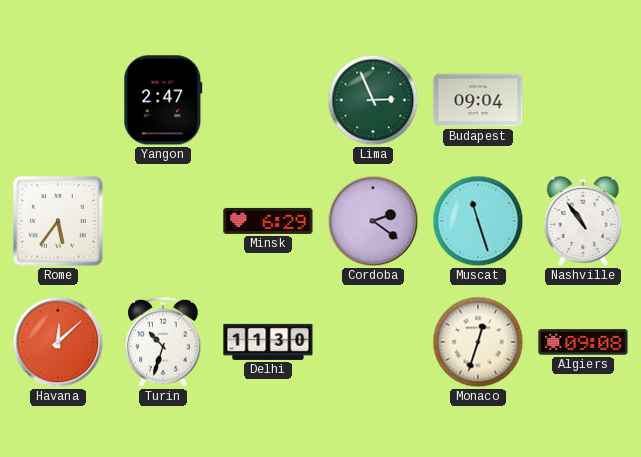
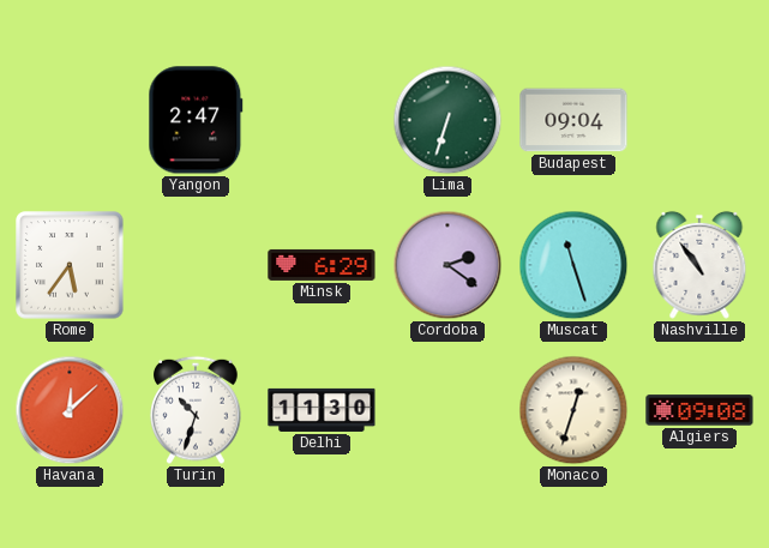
Lima: 2:56 -> 6:33 (447, 120)
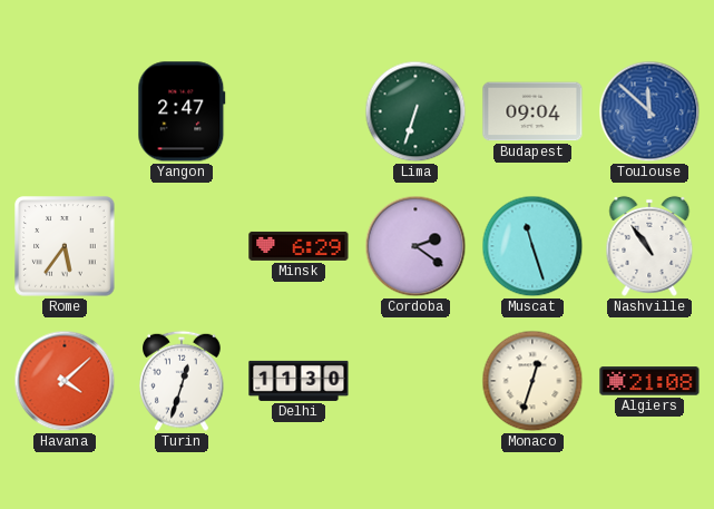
Toulouse: none -> 11:52 (649, 111)
Havana: 12:08 -> 4:08 (65, 381)
Turin: 10:33 -> 12:33 (182, 381)
Algiers: 09:08 -> 21:08 (649, 381)
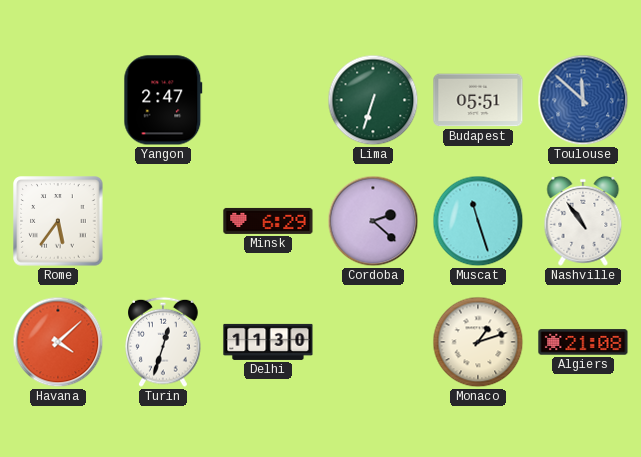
Budapest: 09:04 -> 05:51 (478, 100)
Cordoba: 2:21 -> 2:22 (373, 221)
Monaco: 12:33 -> 1:12 (478, 342)
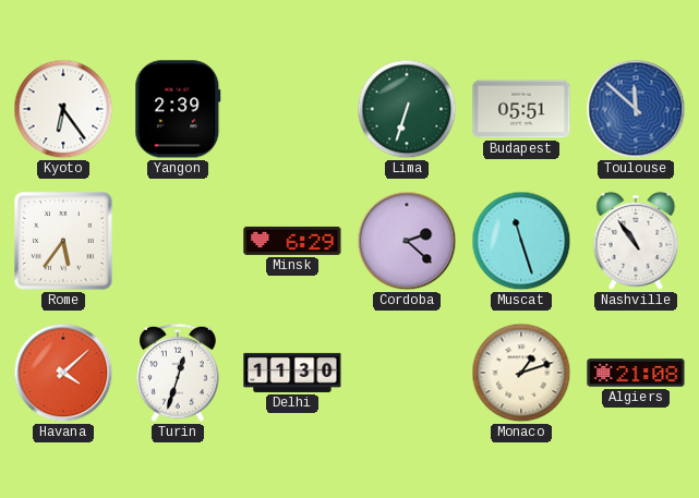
Kyoto: none -> 6:24 (63, 109)
Yangon: 2:47 -> 2:39 (178, 109)
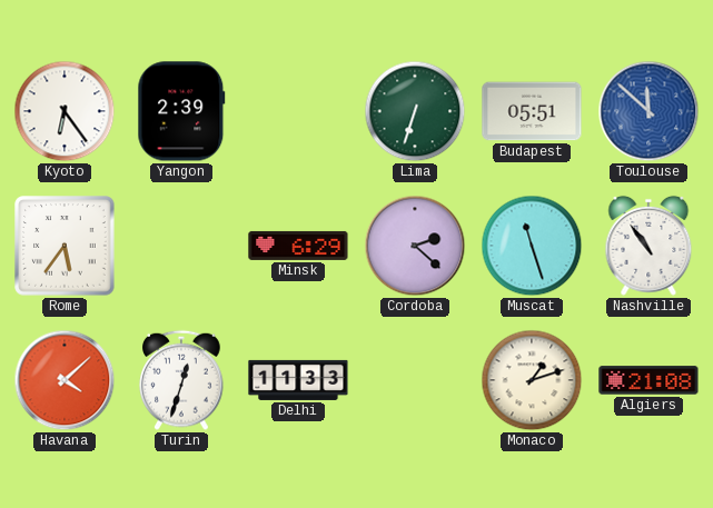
Delhi: 11:30 -> 11:33 (298, 380)
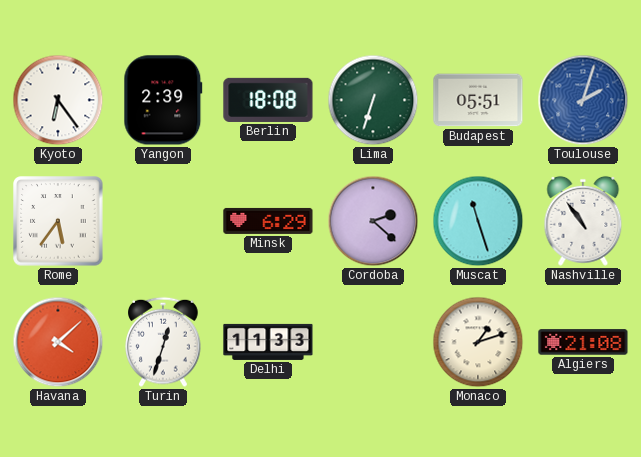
Berlin: none -> 18:08 (268, 100)
Toulouse: 11:52 -> 2:03 (583, 100)
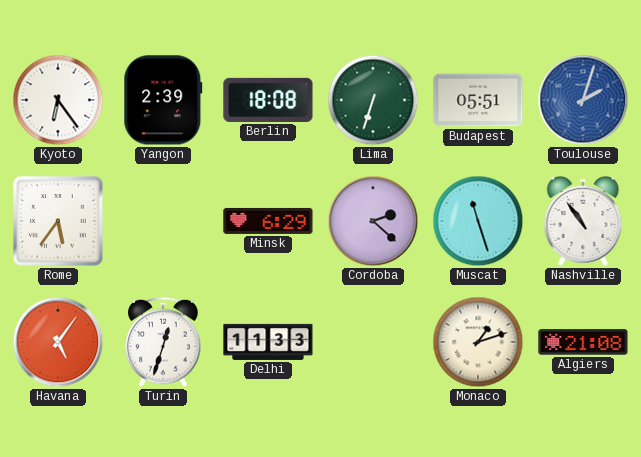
Havana: 4:08 -> 5:06 (58, 342)
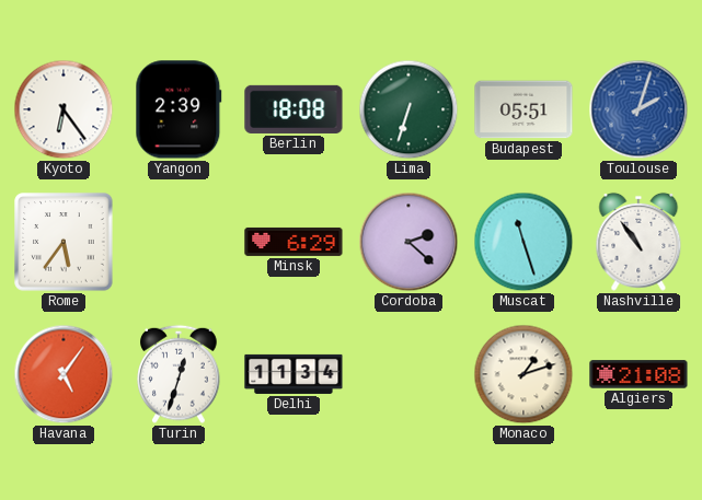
Delhi: 11:33 -> 11:34 (294, 374)
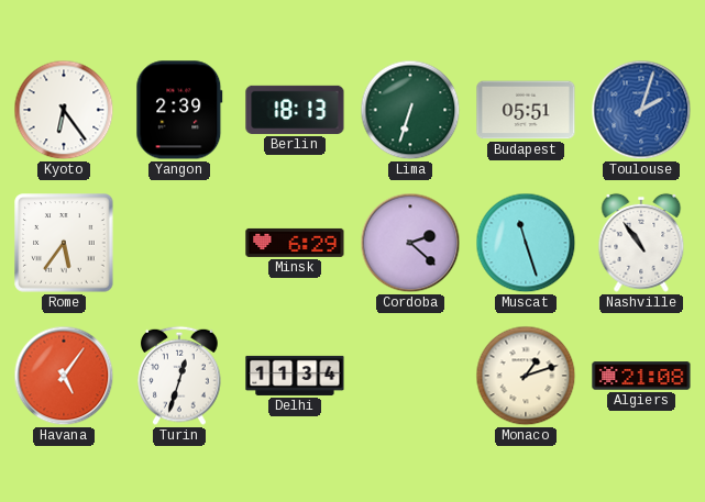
Berlin: 18:08 -> 18:13 (295, 110)
